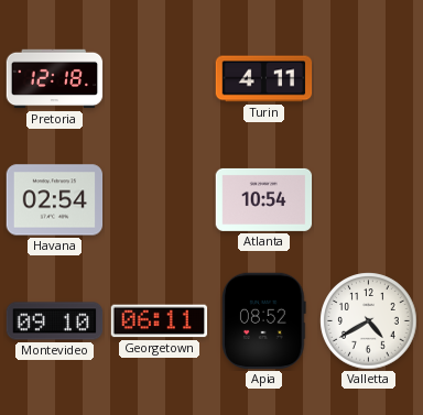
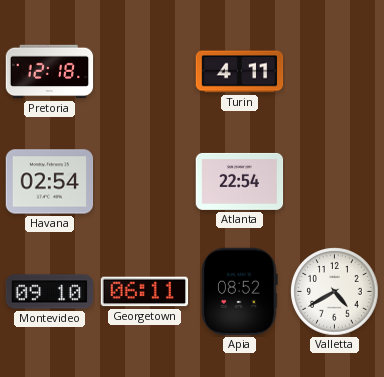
Atlanta: 10:54 -> 22:54 (240, 181)
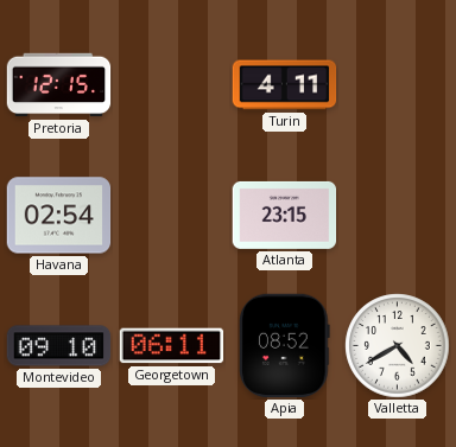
Pretoria: 12:18 -> 12:15 (59, 85)
Atlanta: 22:54 -> 23:15 (285, 215)
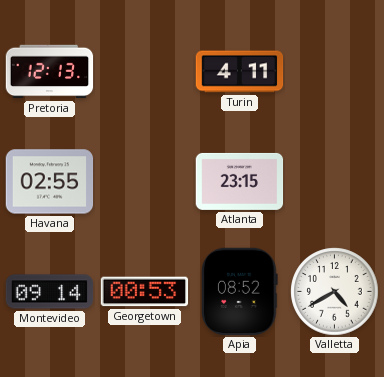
Pretoria: 12:15 -> 12:13 (50, 72)
Havana: 02:54 -> 02:55 (50, 182)
Montevideo: 09:10 -> 09:14 (50, 292)
Georgetown: 06:11 -> 00:53 (145, 292)
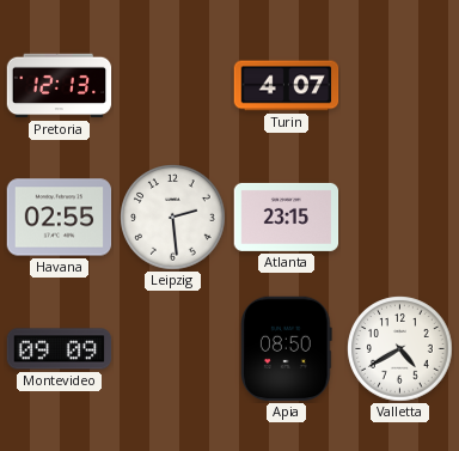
Turin: 4:11 -> 4:07 (287, 86)
Leipzig: none -> 2:29 (173, 218)
Montevideo: 09:14 -> 09:09 (60, 349)
Georgetown: 00:53 -> none (145, 292)
Apia: 08:52 -> 08:50 (287, 349)
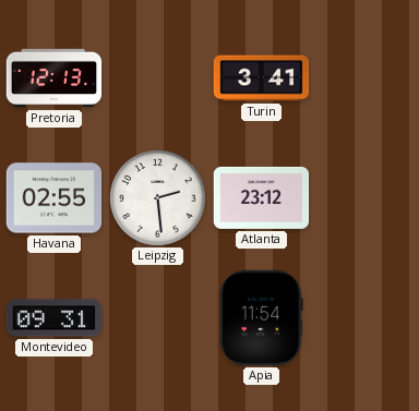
Turin: 4:07 -> 3:41 (262, 78)
Atlanta: 23:15 -> 23:12 (262, 197)
Montevideo: 09:09 -> 09:31 (55, 318)
Apia: 08:50 -> 11:54 (262, 318)
Valletta: 4:40 -> none (400, 349)
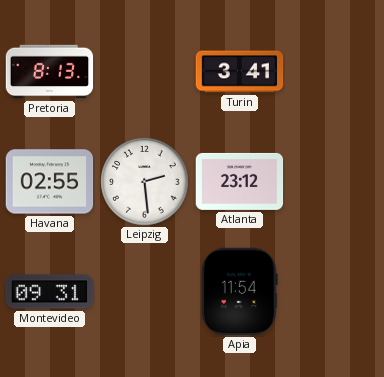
Pretoria: 12:13 -> 8:13 (50, 72)
